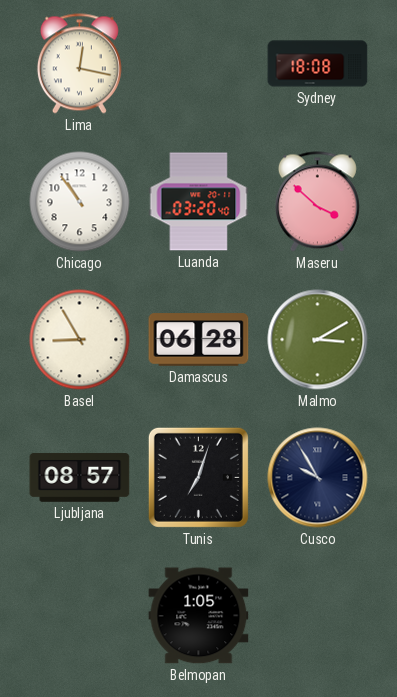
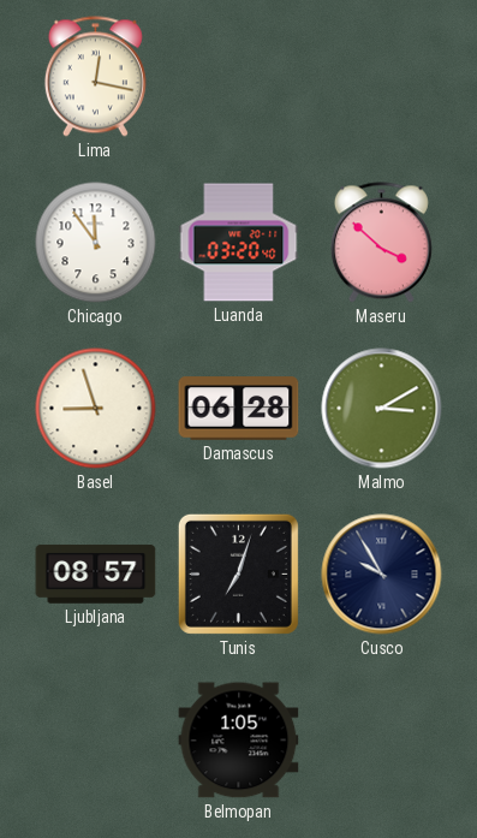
Sydney: 18:08 -> none (318, 64)
Chicago: 10:54 -> 11:54 (96, 243)
Basel: 8:55 -> 8:57 (96, 409)
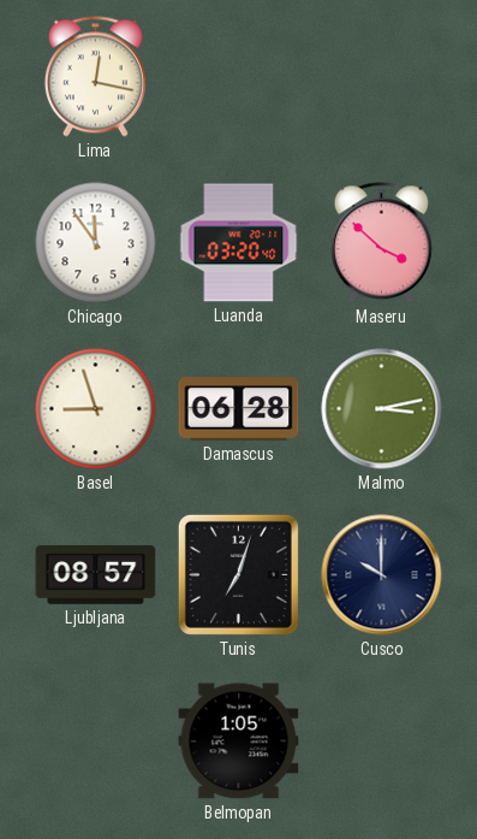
Malmo: 3:10 -> 3:13 (382, 409)
Cusco: 9:55 -> 10:00 (382, 575)
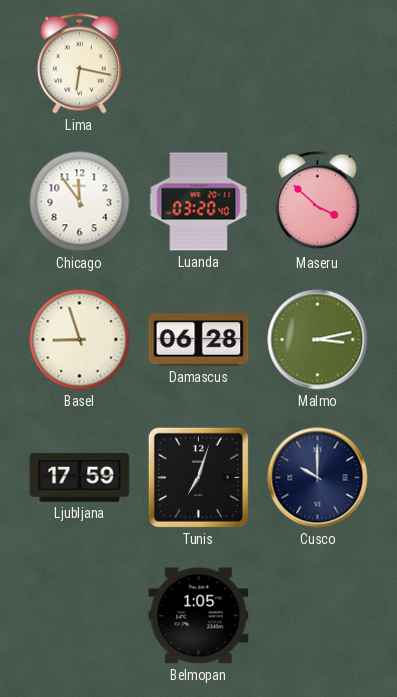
Lima: 12:17 -> 6:17 (79, 64)
Ljubljana: 08:57 -> 17:59 (80, 478)
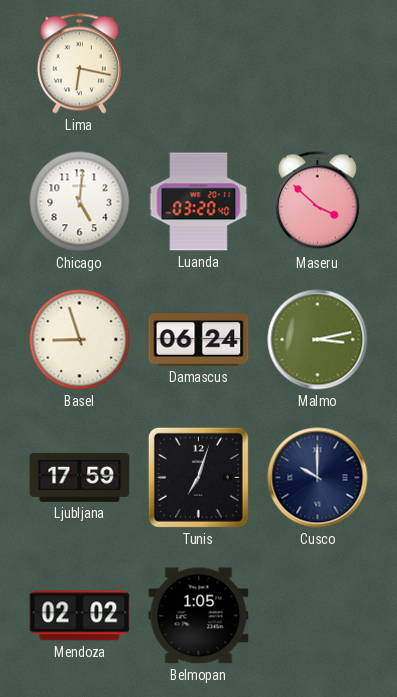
Chicago: 11:54 -> 5:01 (80, 202)
Damascus: 06:28 -> 06:24 (199, 340)
Mendoza: none -> 02:02 (80, 616)
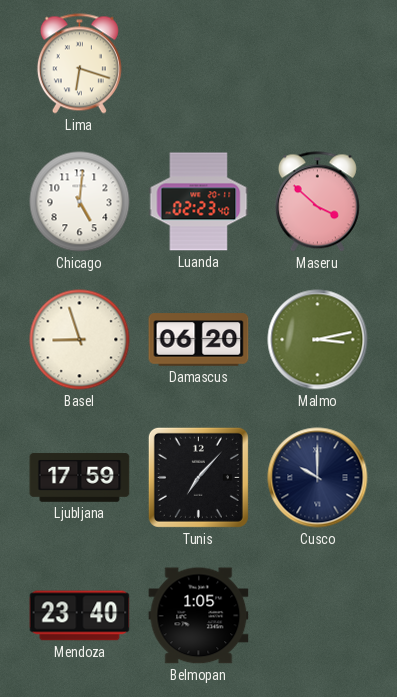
Lima: 6:17 -> 6:18 (79, 64)
Luanda: 03:20 -> 02:23 (199, 202)
Damascus: 06:24 -> 06:20 (199, 340)
Tunis: 7:03 -> 7:07 (198, 477)
Mendoza: 02:02 -> 23:40 (80, 616)
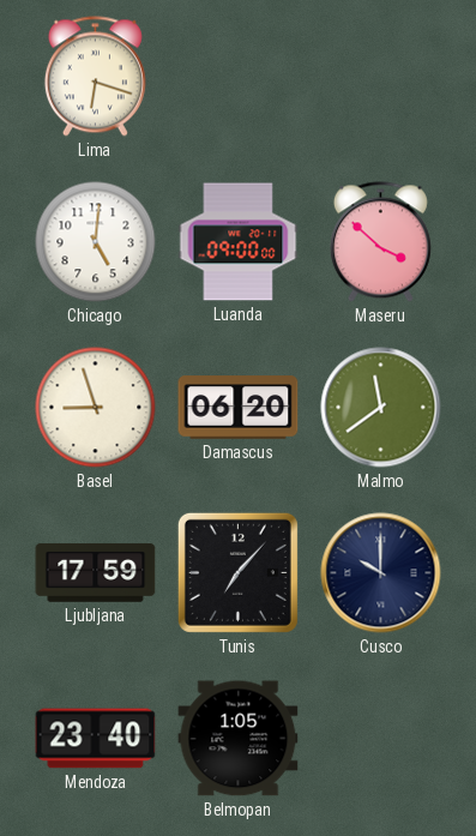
Luanda: 02:23 -> 09:00 (239, 242)
Malmo: 3:13 -> 11:39 (381, 408)
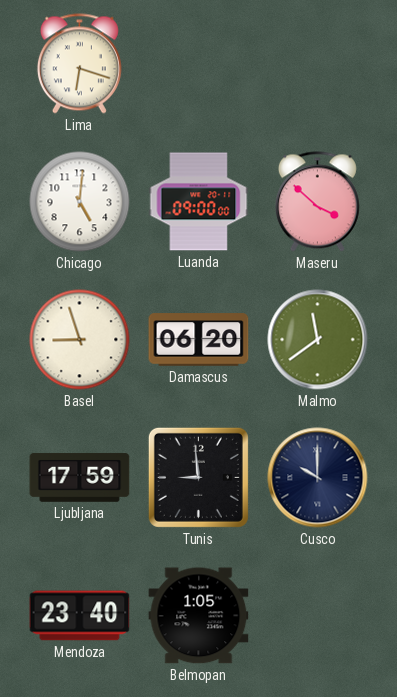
Tunis: 7:07 -> 8:59 (198, 477)
